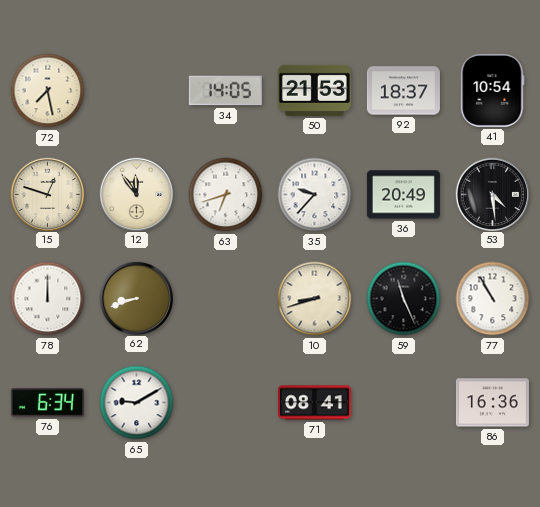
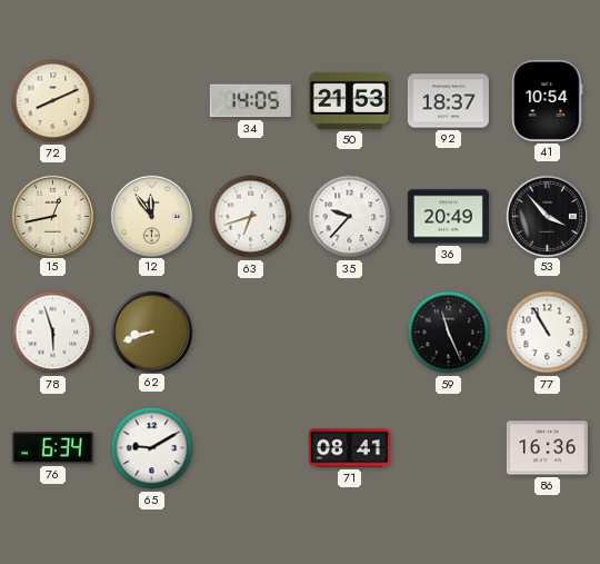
72: 7:28 -> 8:11 (53, 101)
15: 12:48 -> 12:43 (52, 216)
53: 4:29 -> 3:53 (547, 216)
78: 12:00 -> 5:57 (53, 333)
10: 8:42 -> none (315, 299)
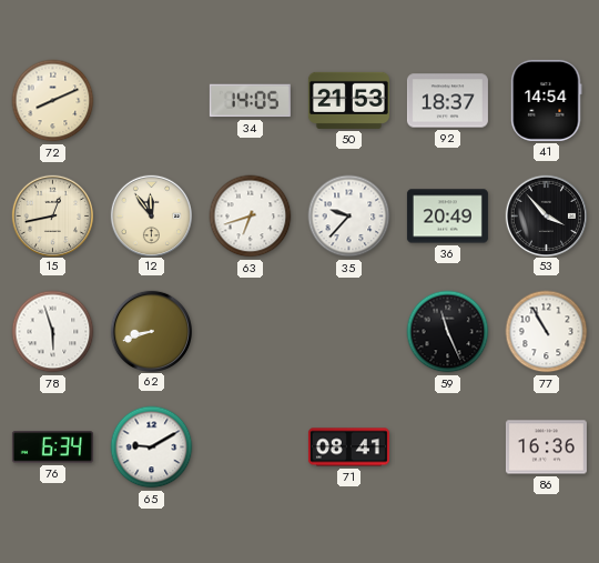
41: 10:54 -> 14:54 (547, 100)
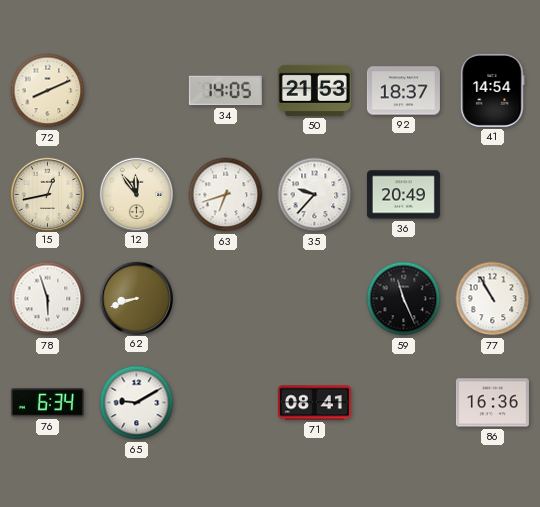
53: 3:53 -> none (546, 215)
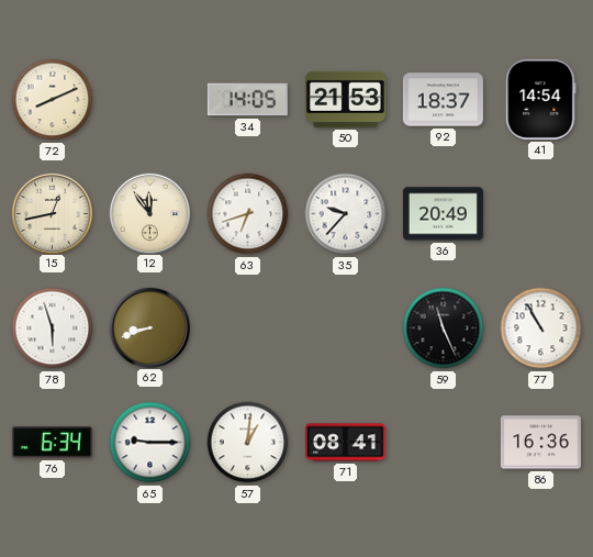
65: 9:10 -> 9:15 (150, 443)
57: none -> 1:01 (248, 443)
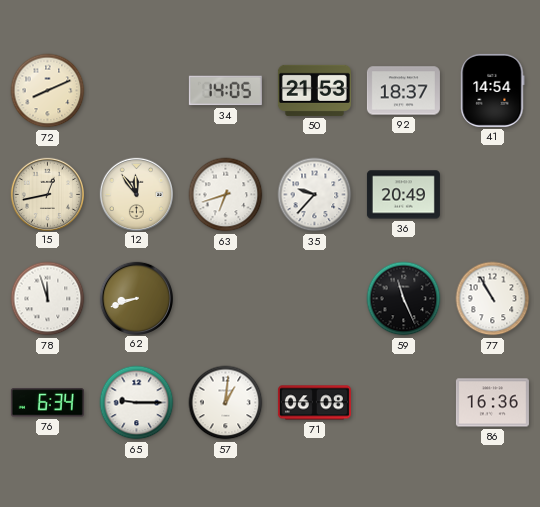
78: 5:57 -> 11:57 (48, 299)
71: 08:41 -> 06:08 (314, 403)
